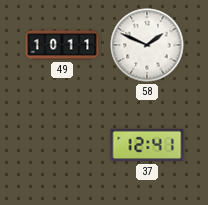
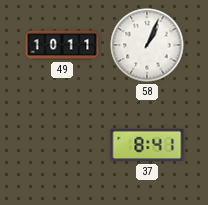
58: 1:49 -> 1:04 (147, 45)
37: 12:41 -> 8:41 (147, 145)
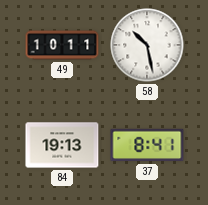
58: 1:04 -> 10:28 (147, 45)
84: none -> 19:13 (62, 145)
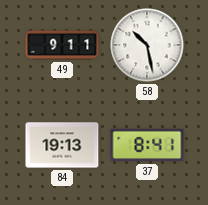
49: 10:11 -> 9:11 (62, 45)
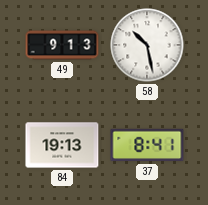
49: 9:11 -> 9:13 (62, 45)
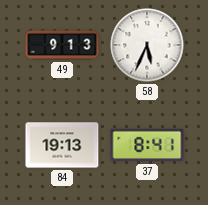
58: 10:28 -> 5:34 (147, 45)
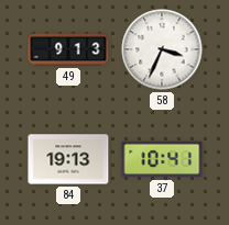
58: 5:34 -> 3:34 (162, 49)
37: 8:41 -> 10:41 (162, 159)
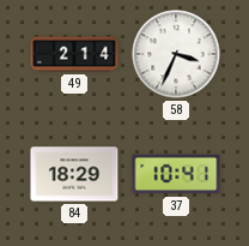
49: 9:13 -> 2:14 (74, 54)
84: 19:13 -> 18:29 (74, 174)
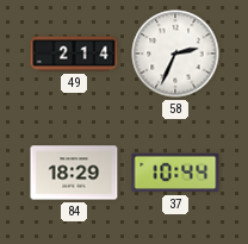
58: 3:34 -> 2:34 (175, 54)
37: 10:41 -> 10:44 (175, 173)
